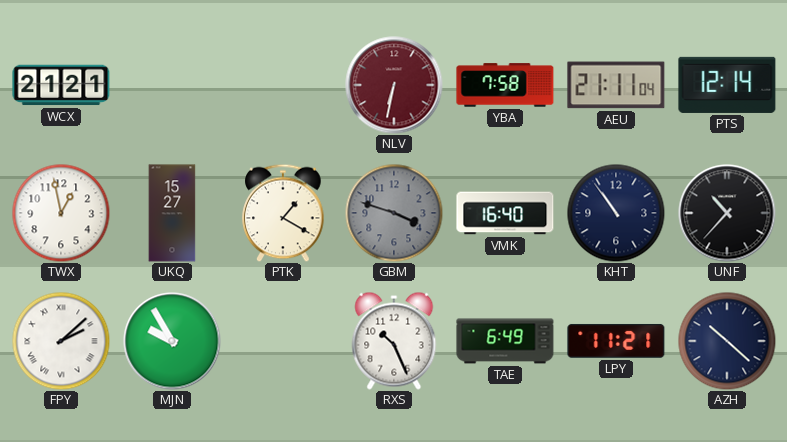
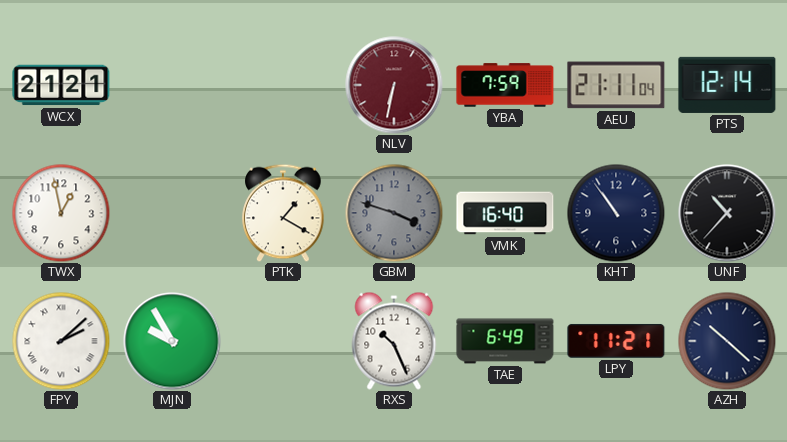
YBA: 7:58 -> 7:59 (505, 85)
UKQ: 15:27 -> none (172, 213)
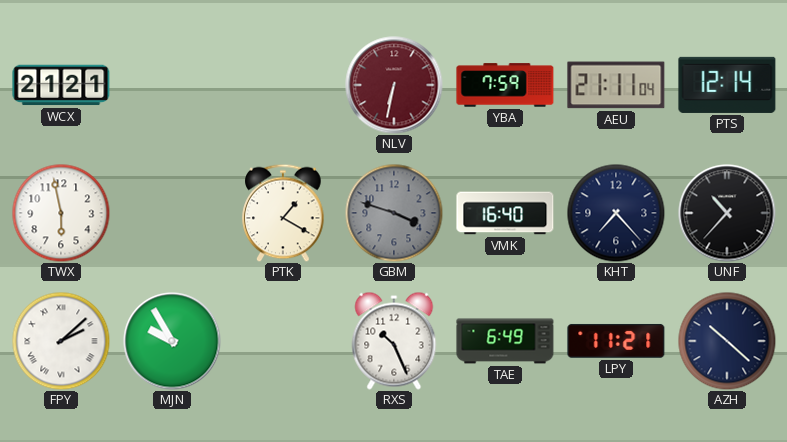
TWX: 12:58 -> 5:58 (61, 213)
KHT: 10:54 -> 7:23 (616, 213)
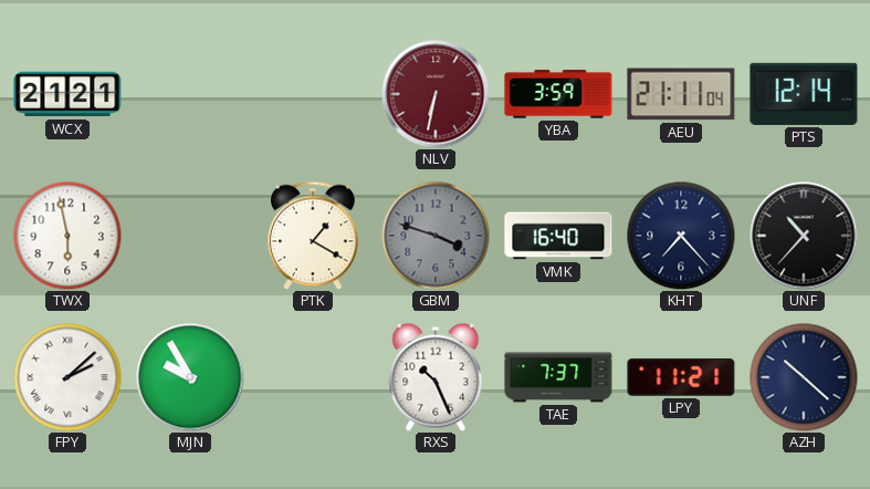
YBA: 7:59 -> 3:59 (558, 94)
TAE: 6:49 -> 7:37 (558, 377)
